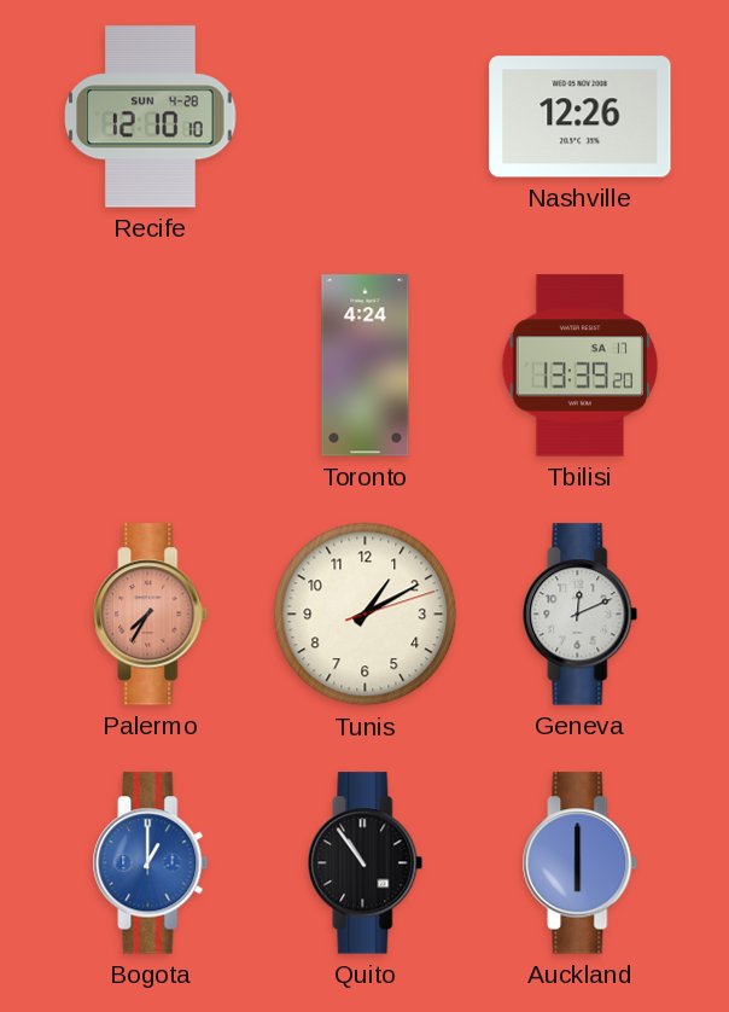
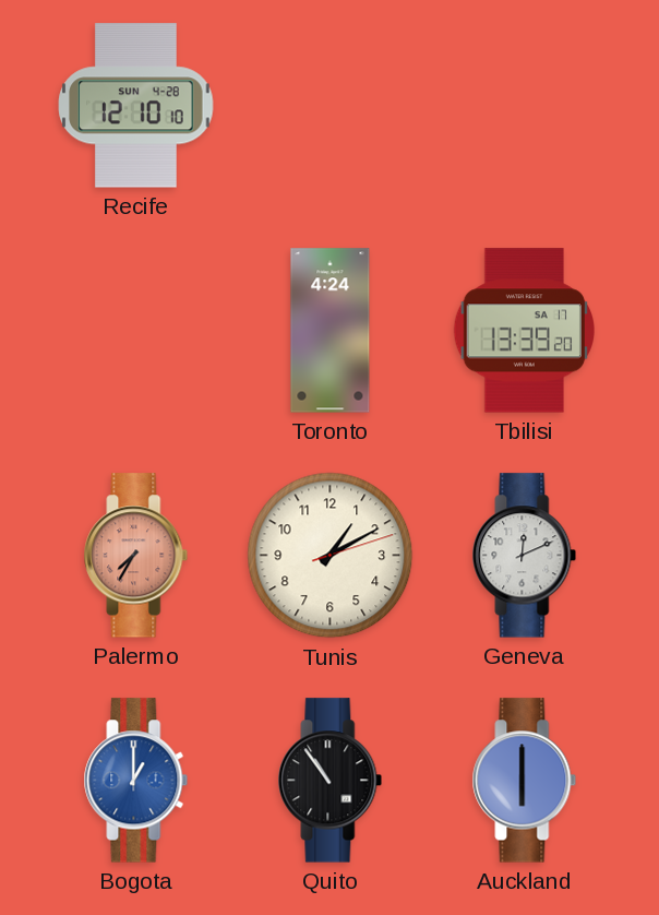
Nashville: 12:26 -> none (581, 117)
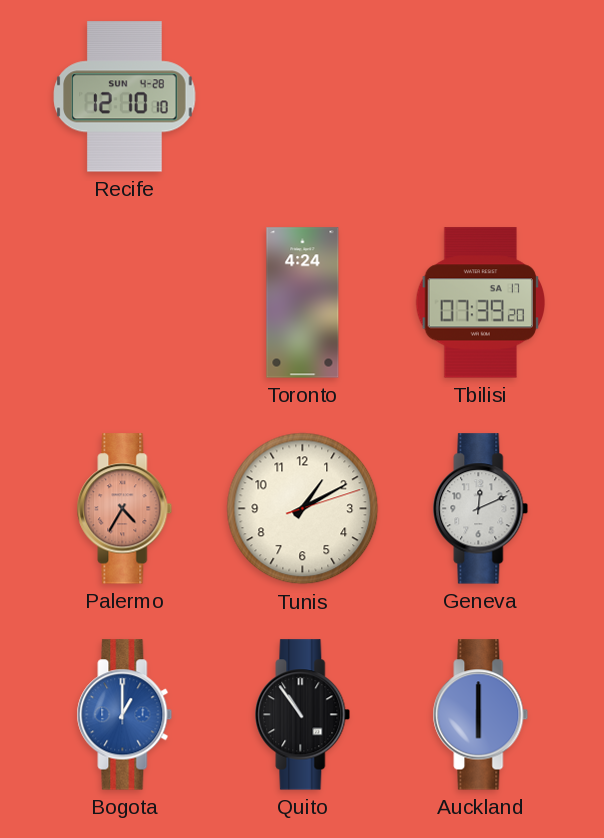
Tbilisi: 13:39 -> 07:39 (481, 303)
Palermo: 7:35 -> 4:35 (125, 509)
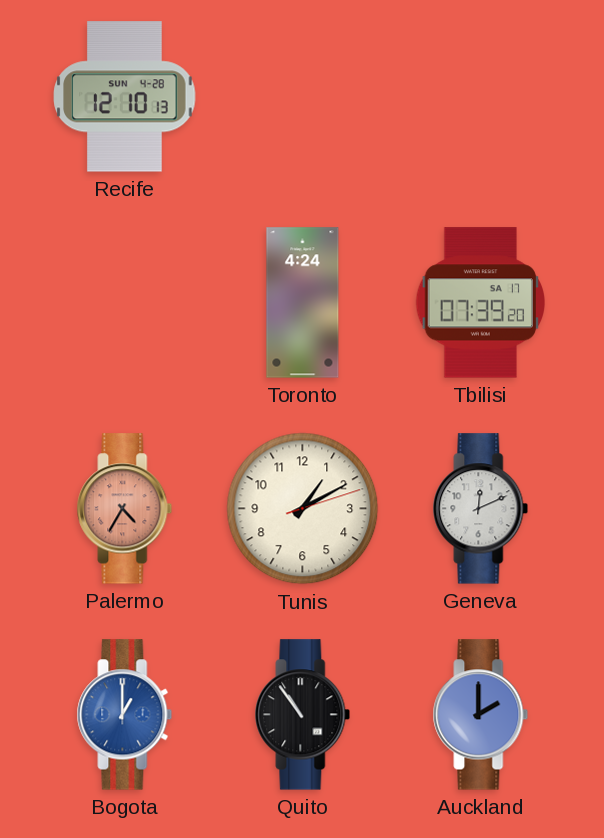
Recife: 12:10:10 -> 12:10:13 (125, 97)
Auckland: 6:00 -> 2:00 (481, 715)
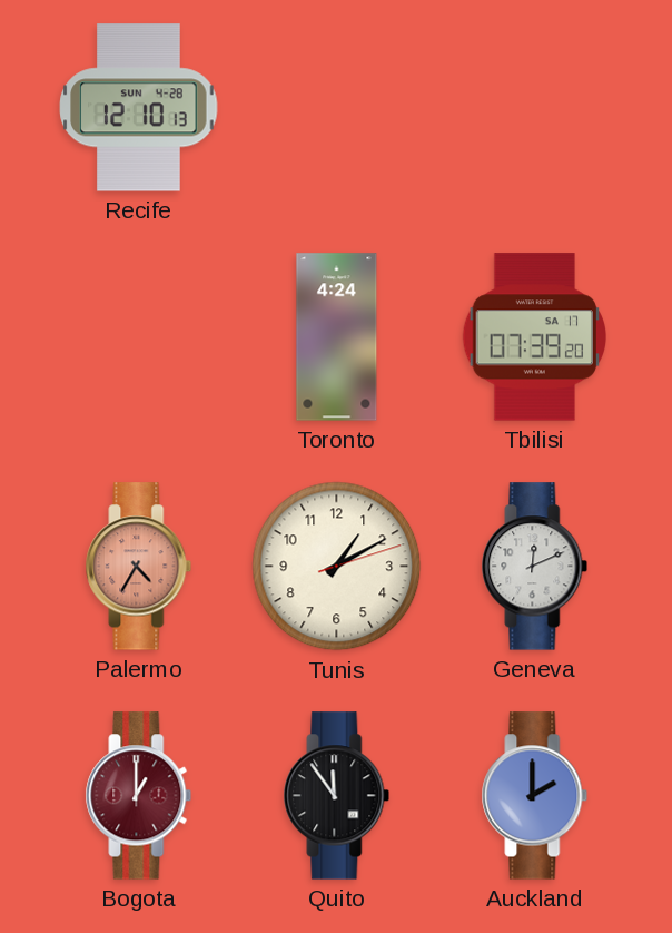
Bogota dial: blue -> burgundy (139, 796)
Quito: 10:54 -> 11:54 (337, 796)
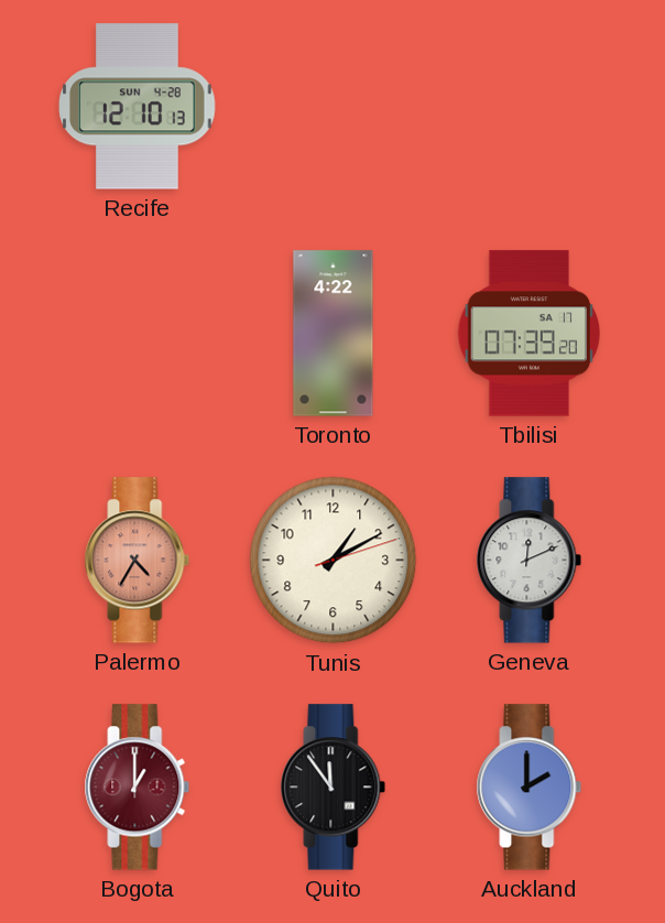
Toronto: 4:24 -> 4:22 (334, 334)
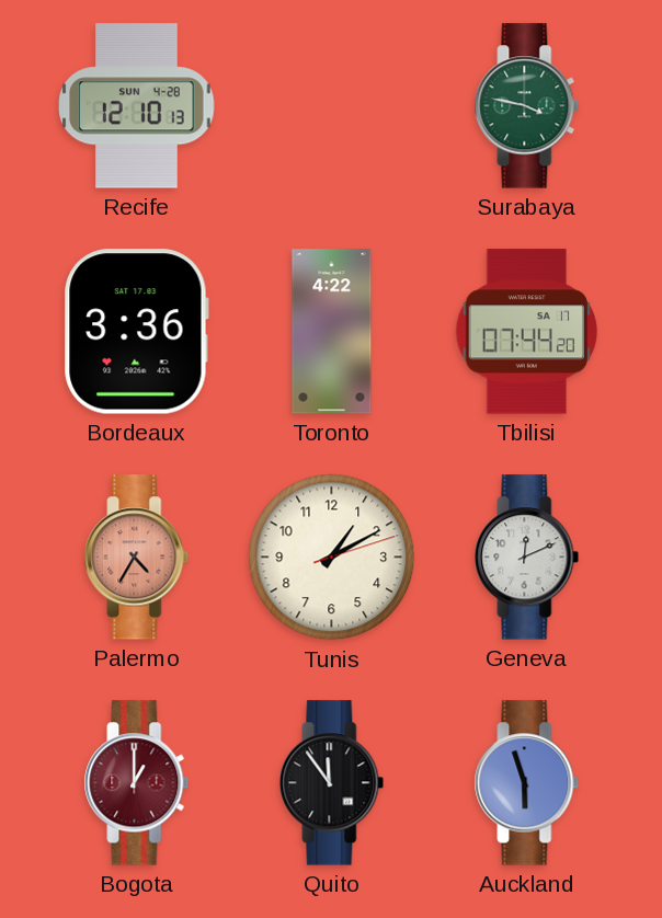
Surabaya: none -> 3:47 (527, 106)
Bordeaux: none -> 3:36 (136, 332)
Tbilisi: 07:39 -> 07:44 (527, 332)
Auckland: 2:00 -> 5:57 (527, 783)
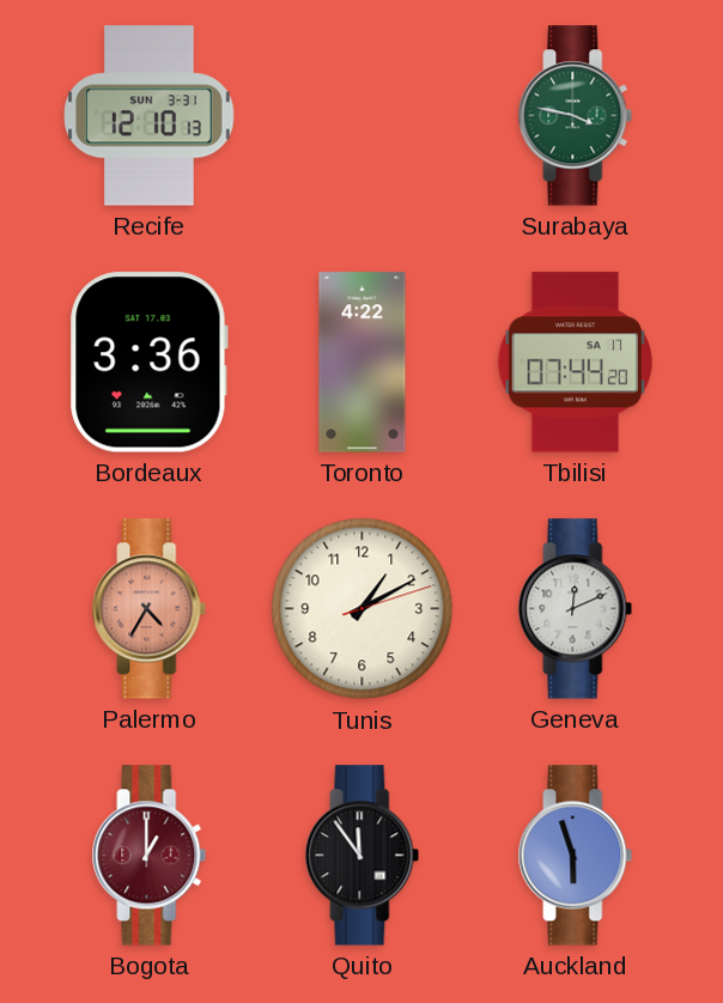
Recife date: SUN 4-28 -> SUN 3-31 (150, 116)
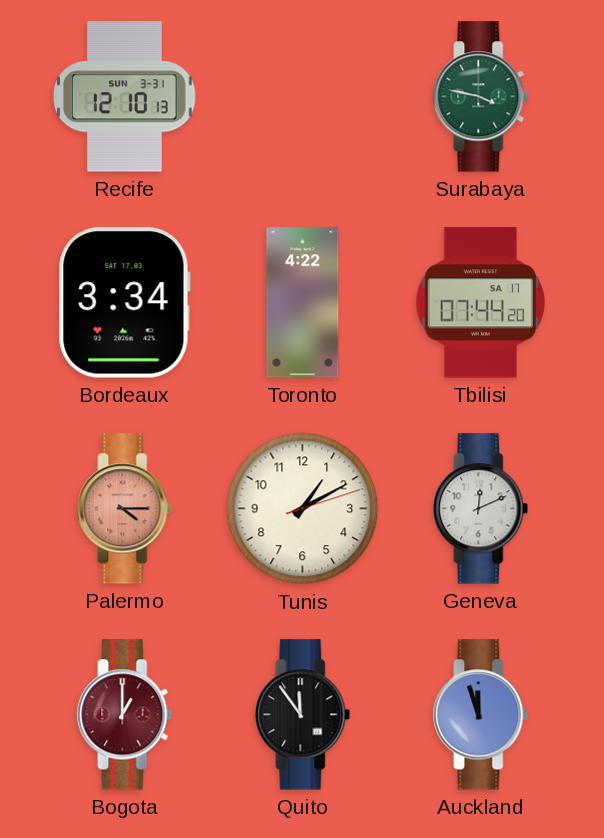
Bordeaux: 3:36 -> 3:34 (124, 303)
Palermo: 4:35 -> 4:15 (125, 509)
Auckland: 5:57 -> 11:57 (481, 715)
